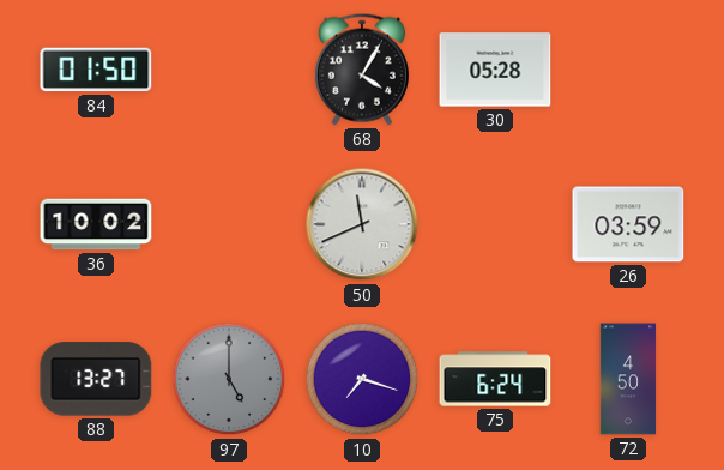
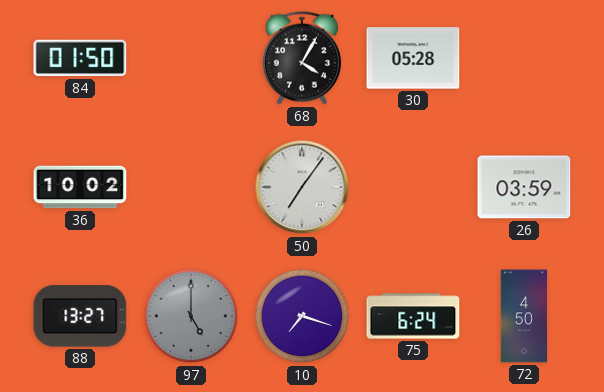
50: 11:41 -> 7:06 (302, 187)
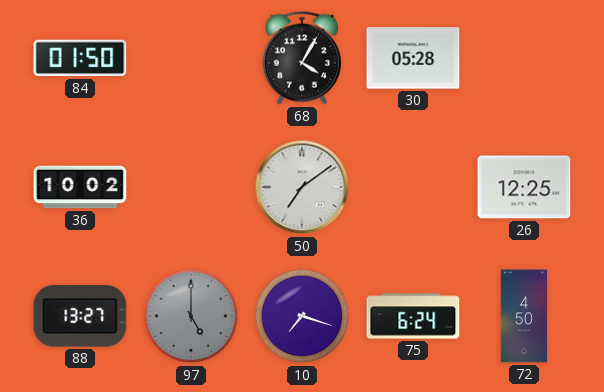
50: 7:06 -> 7:09 (302, 187)
26: 03:59 -> 12:25 (524, 187)
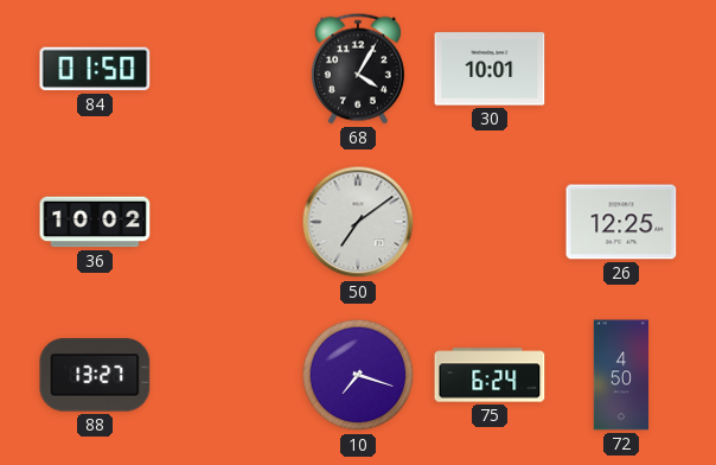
30: 05:28 -> 10:01 (490, 69)
97: 5:00 -> none (191, 316)
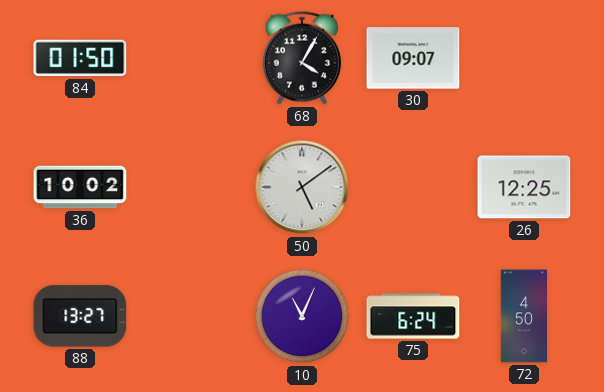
30: 10:01 -> 09:07 (413, 58)
50: 7:09 -> 5:09 (302, 187)
10: 7:18 -> 11:04 (302, 316)
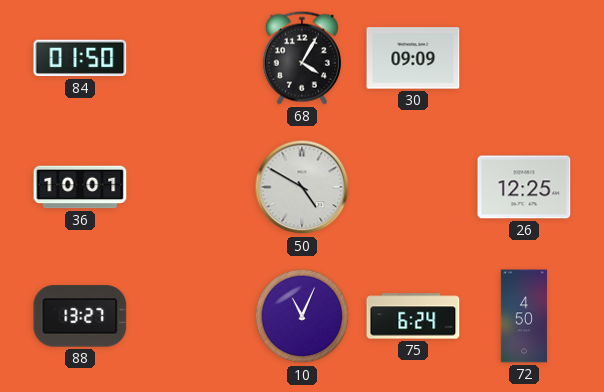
30: 09:07 -> 09:09 (413, 58)
36: 10:02 -> 10:01 (80, 187)
50: 5:09 -> 4:50 (302, 187)
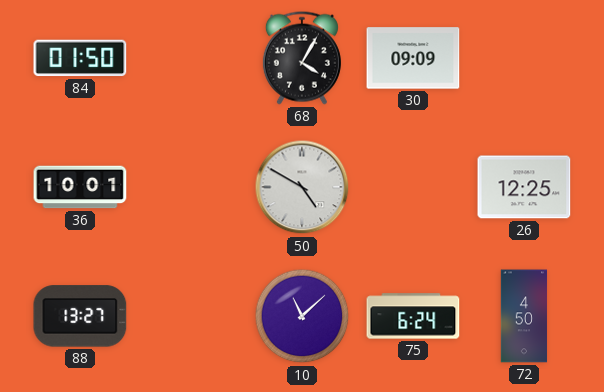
10: 11:04 -> 11:08 (302, 316)
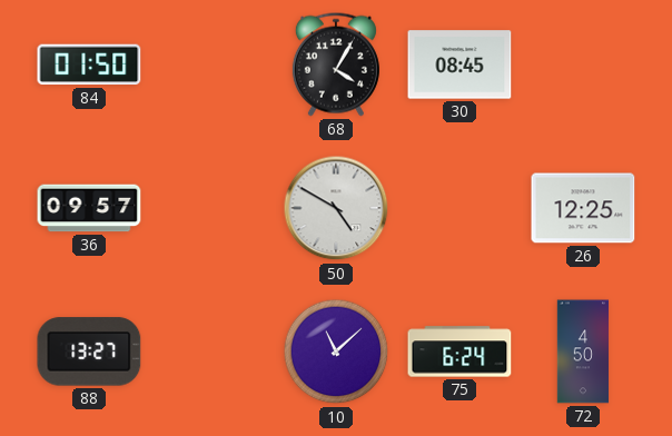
30: 09:09 -> 08:45 (459, 65)
36: 10:01 -> 09:57 (89, 208)
